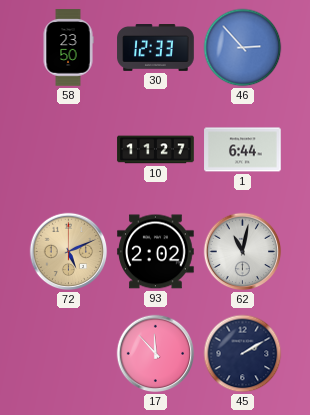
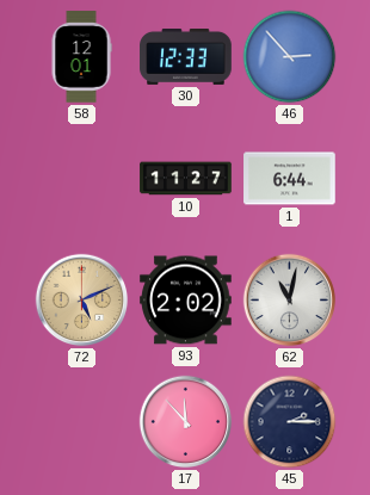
58: 23:50 -> 12:01 (81, 57)
45: 2:10 -> 2:15 (290, 422)
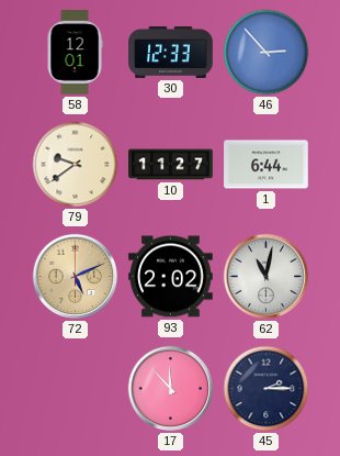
79: none -> 9:39 (76, 165)
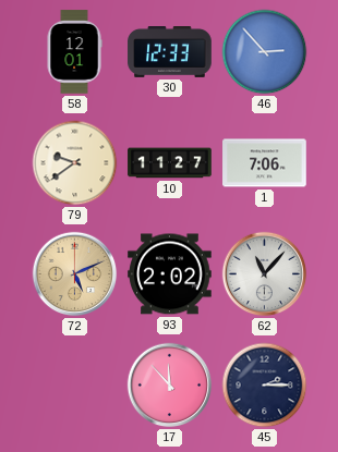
1: 6:44 -> 7:06 (265, 163)
62: 11:02 -> 11:07 (265, 274)
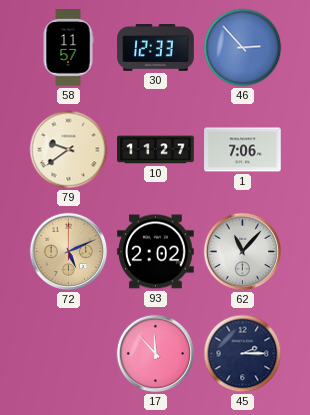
58: 12:01 -> 11:57 (68, 48)
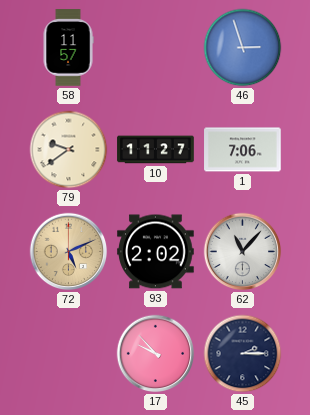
30: 12:33 -> none (156, 48)
46: 2:53 -> 2:57 (243, 48)
17: 11:53 -> 9:53 (156, 354)
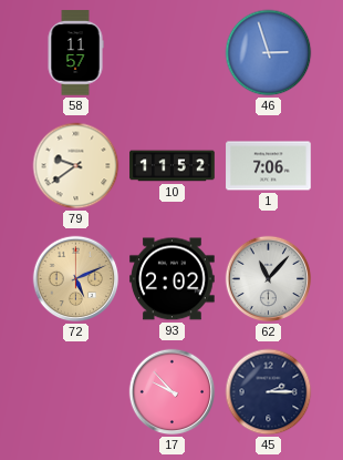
10: 11:27 -> 11:52 (173, 166)
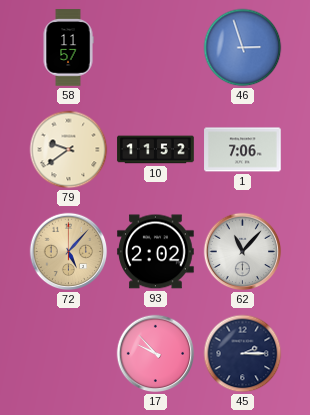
72: 5:11 -> 5:07 (69, 252)
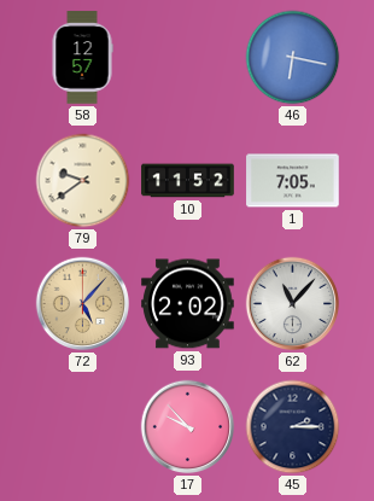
58: 11:57 -> 12:57 (82, 58)
46: 2:57 -> 6:17 (293, 58)
1: 7:06 -> 7:05 (293, 181)
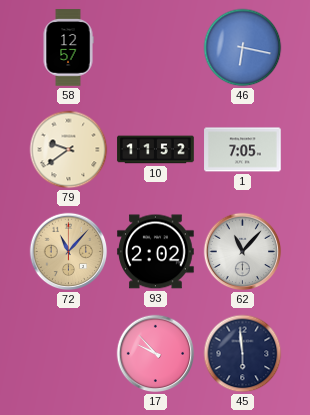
72: 5:07 -> 11:07 (69, 252)
45: 2:15 -> 5:59 (243, 354)
